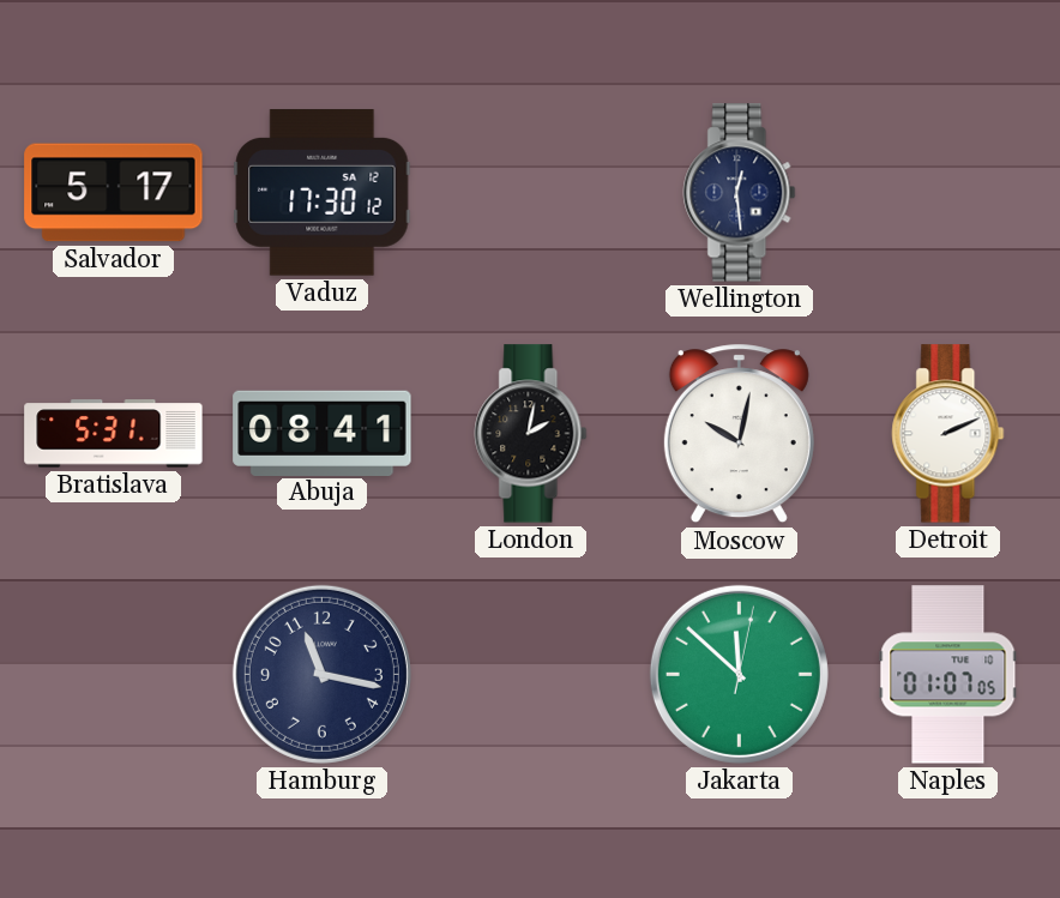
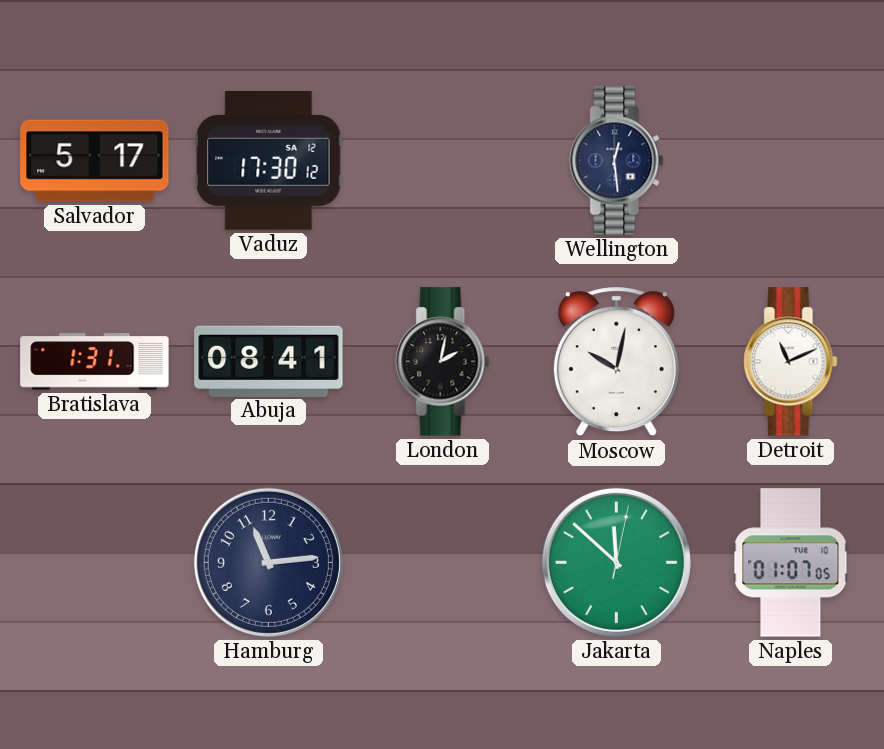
Bratislava: 5:31 -> 1:31 (95, 362)
Detroit: 2:11 -> 11:11 (791, 362)
Hamburg: 11:17 -> 11:14 (268, 562)
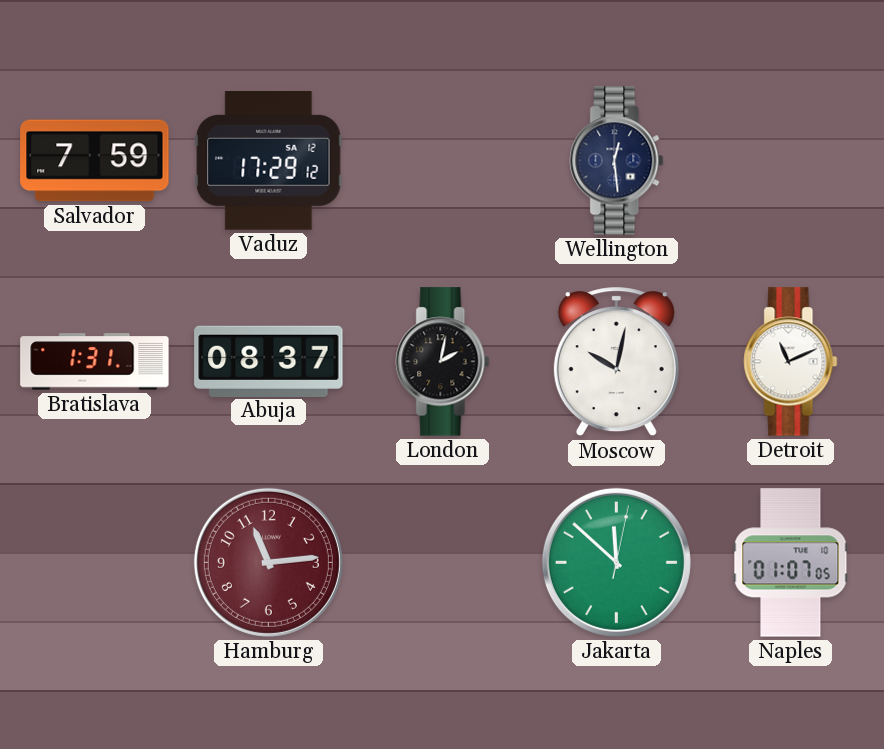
Salvador: 5:17 -> 7:59 (95, 161)
Vaduz: 17:30 -> 17:29 (269, 161)
Abuja: 08:41 -> 08:37 (269, 361)
Hamburg dial: navy -> burgundy (268, 562)
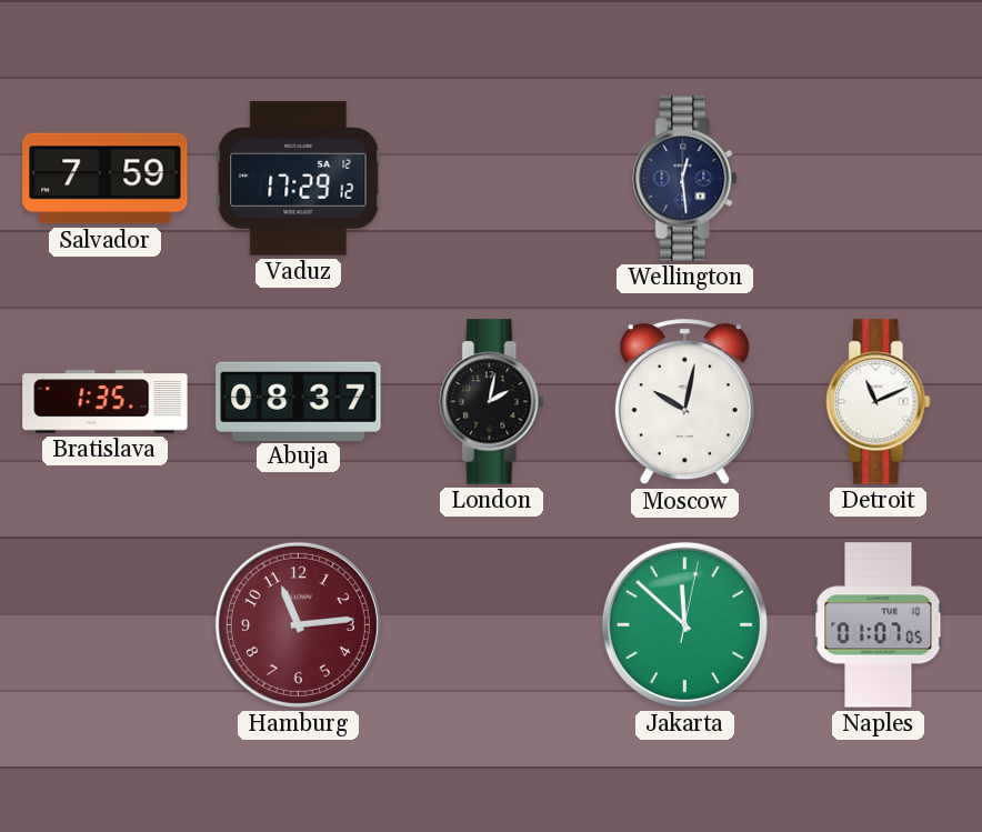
Bratislava: 1:31 -> 1:35 (106, 402)
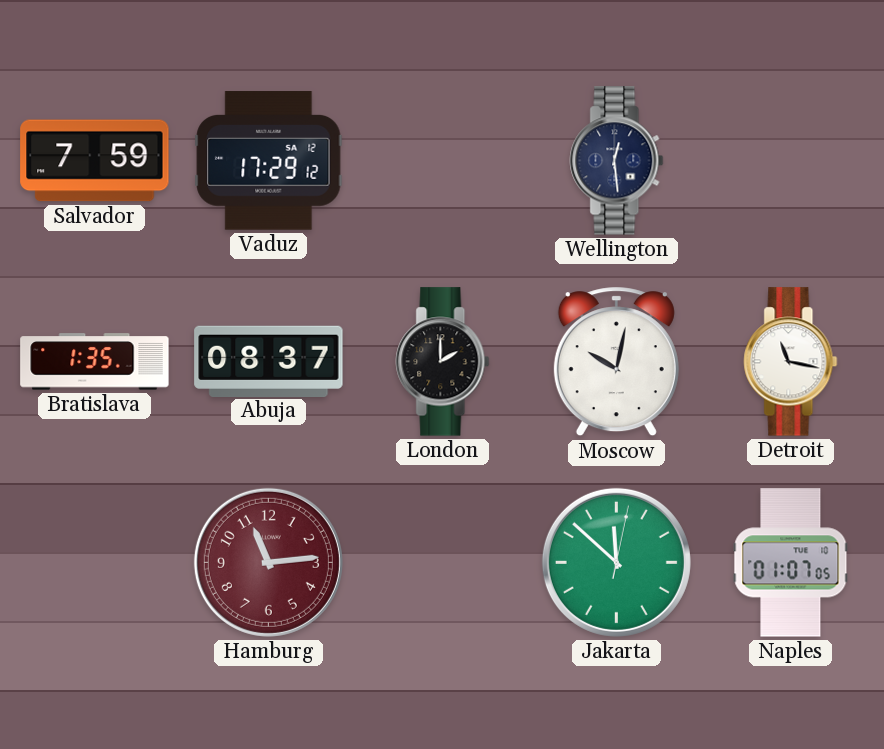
London: 2:02 -> 2:00 (443, 362)
Detroit: 11:11 -> 11:17 (791, 362)
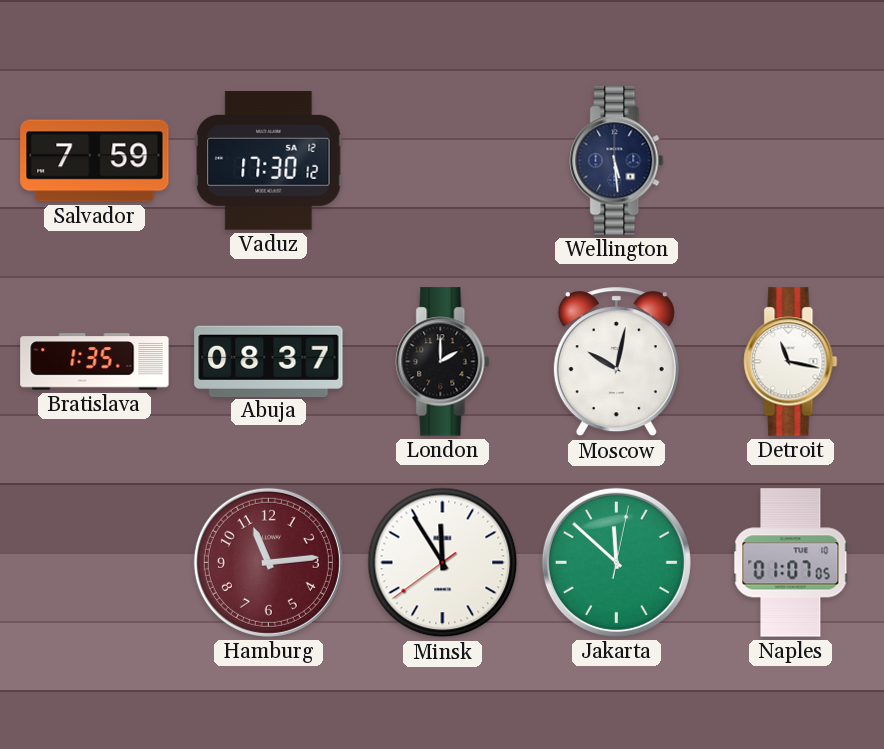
Vaduz: 17:29 -> 17:30 (269, 161)
Wellington: 12:29 -> 5:29 (617, 161)
Minsk: none -> 11:54 (443, 563)
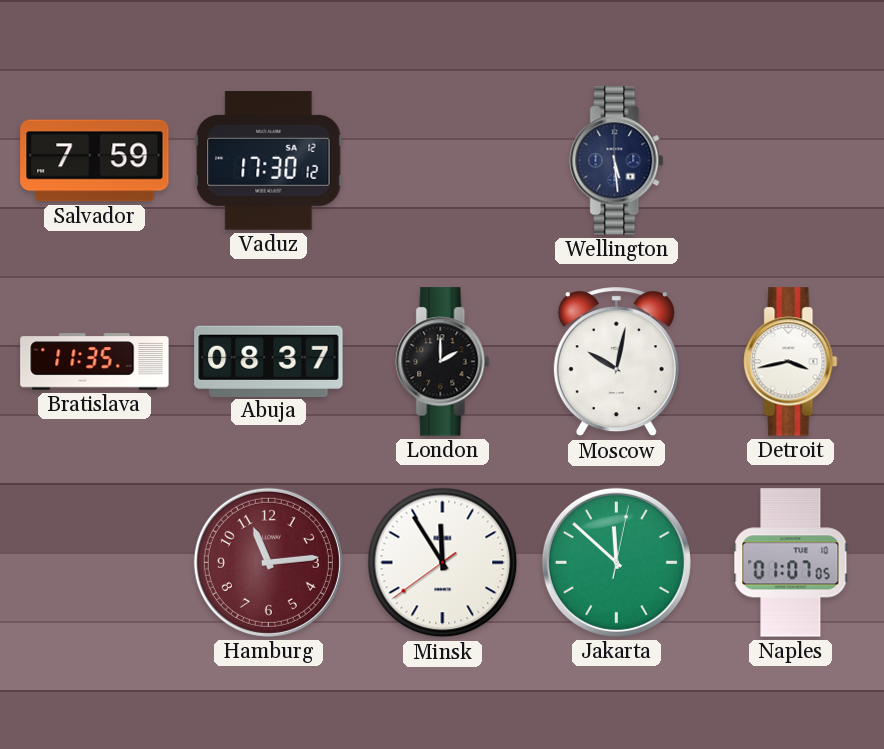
Bratislava: 1:35 -> 11:35 (95, 362)
Detroit: 11:17 -> 3:43 (791, 362)
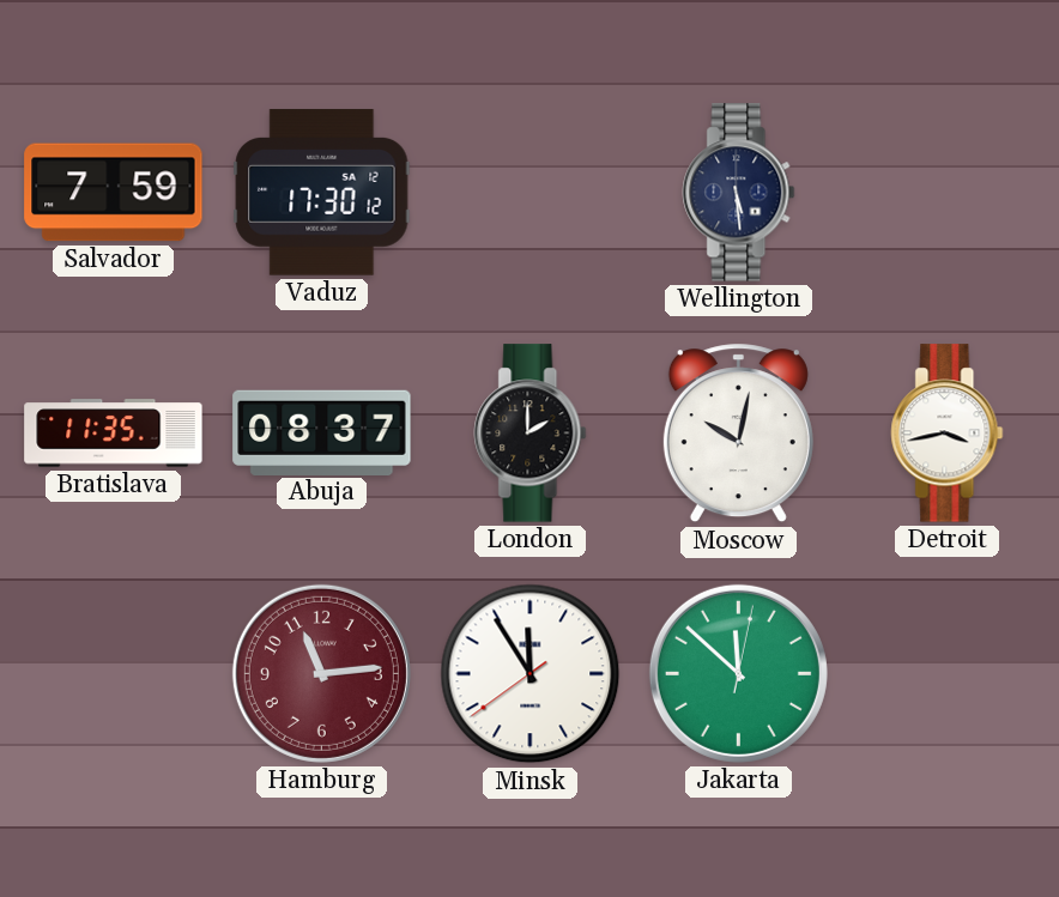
Naples: 01:07 -> none (791, 563)
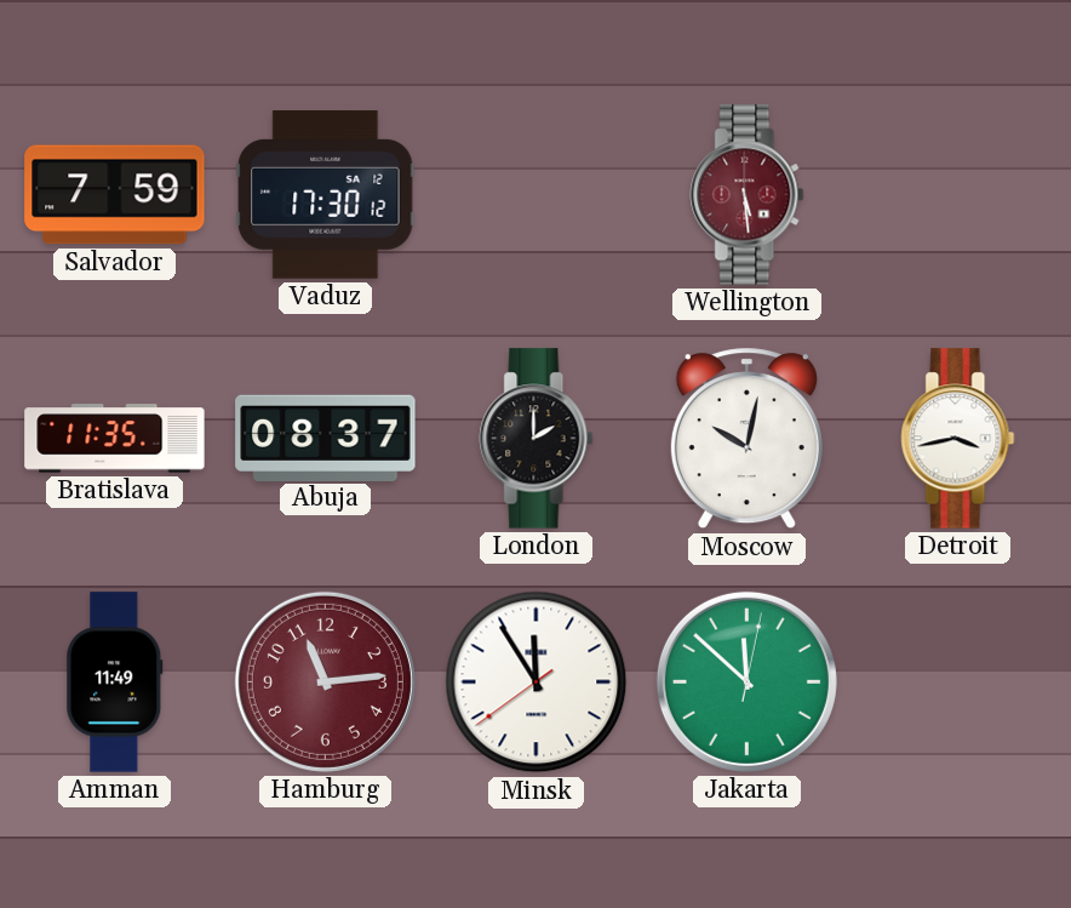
Wellington dial: navy -> burgundy (748, 195)
Amman: none -> 11:49 (115, 683)
